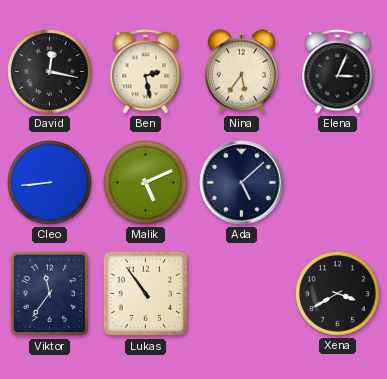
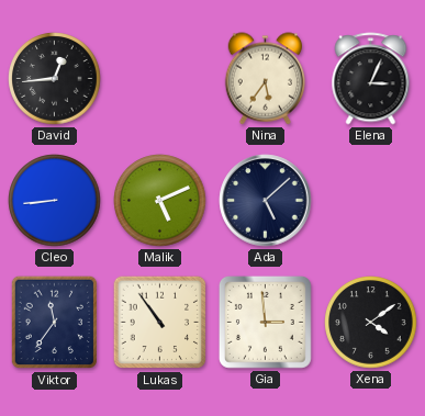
David: 12:17 -> 12:44 (55, 79)
Ben: 2:28 -> none (146, 72)
Gia: none -> 2:59 (265, 322)
Xena: 3:40 -> 4:09 (371, 323)
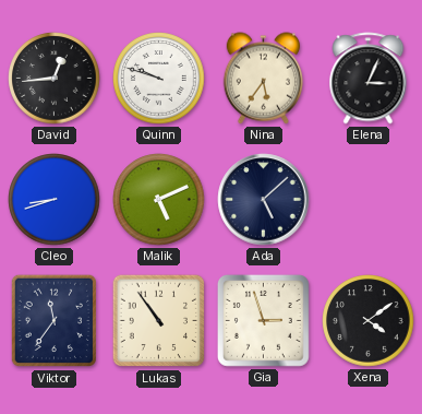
Quinn: none -> 9:48 (159, 79)
Cleo: 8:44 -> 8:42 (55, 200)
Gia: 2:59 -> 2:57 (263, 320)
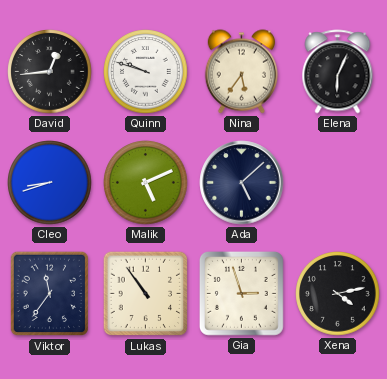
Elena: 3:04 -> 6:04 (338, 72)
Xena: 4:09 -> 4:13 (338, 294)
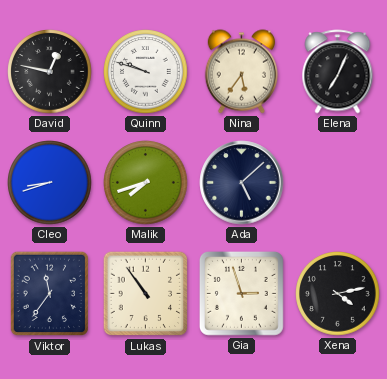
David: 12:44 -> 12:47 (50, 72)
Elena: 6:04 -> 7:04 (338, 72)
Malik: 5:11 -> 7:42 (146, 183)
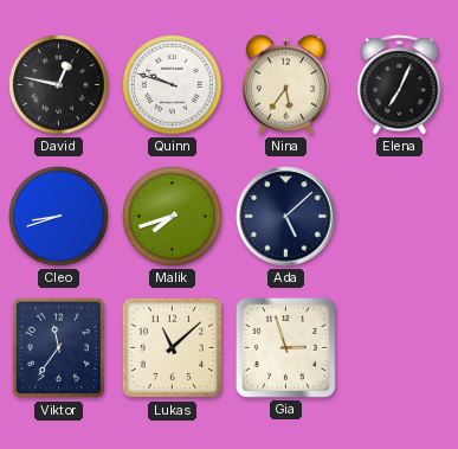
Lukas: 10:54 -> 11:08 (173, 348)
Xena: 4:13 -> none (338, 294)
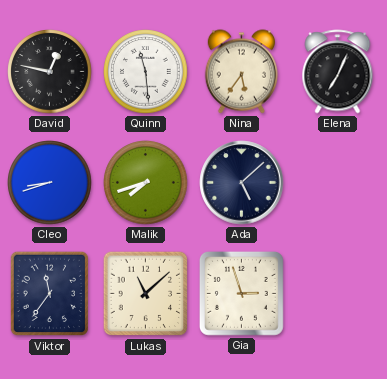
Quinn: 9:48 -> 11:29 (146, 72)
